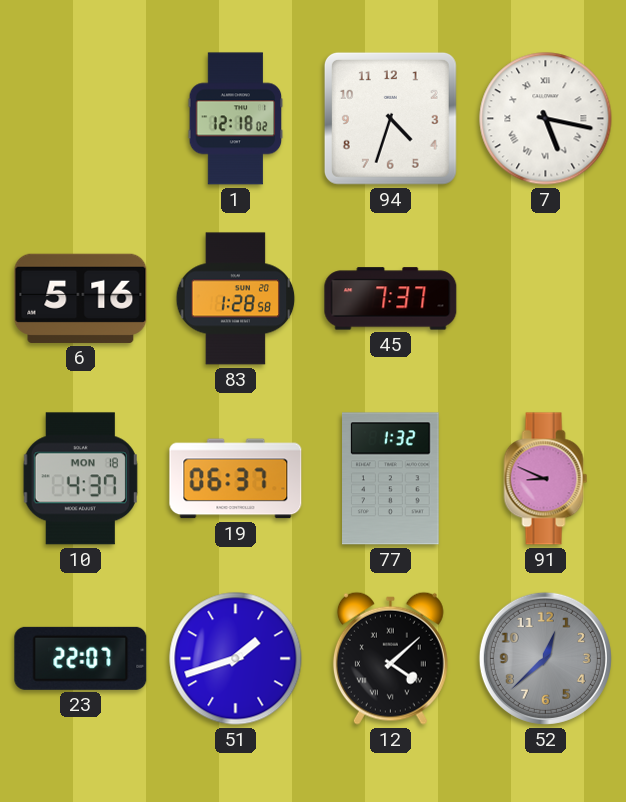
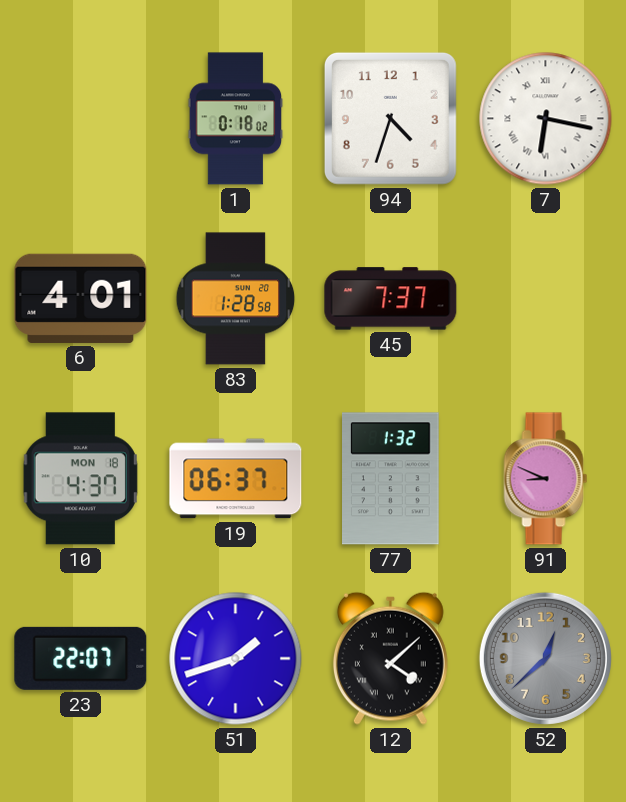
1: 12:18 -> 0:18 (236, 119)
7: 5:17 -> 6:17 (546, 119)
6: 5:16 -> 4:01 (81, 298)
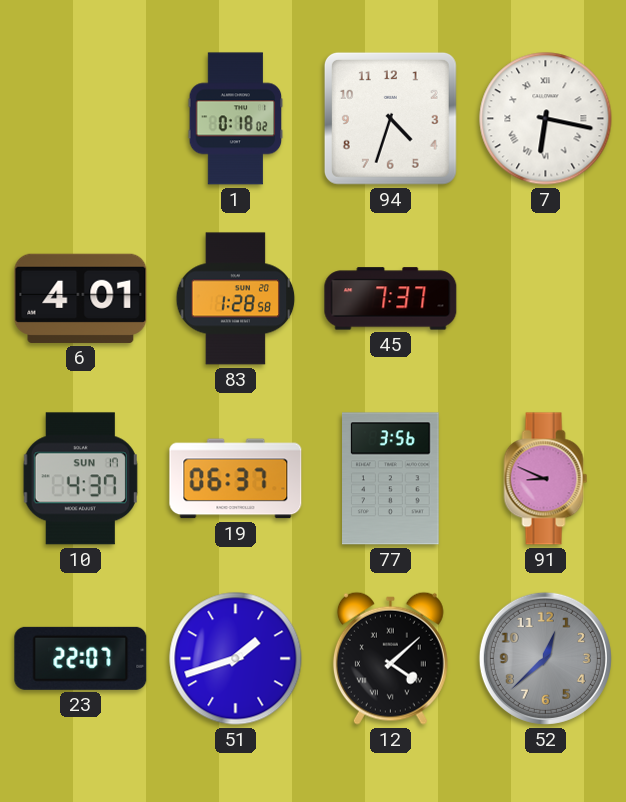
10 date: MON 18 -> SUN 17 (80, 479)
77: 1:32 -> 3:56 (391, 479)
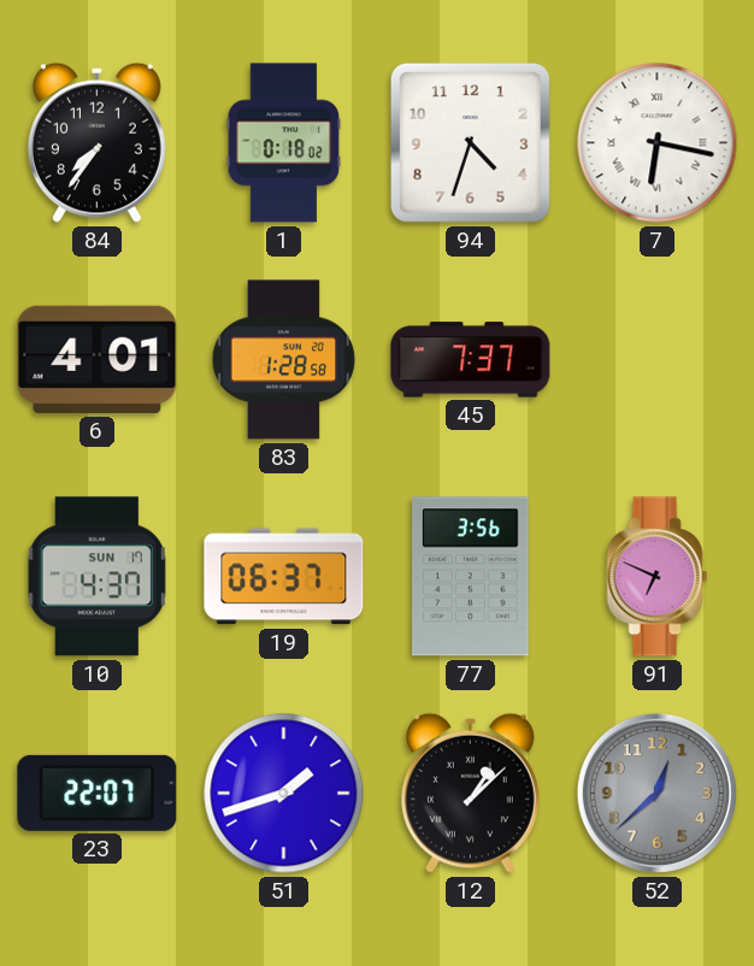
84: none -> 7:36 (96, 142)
91: 8:49 -> 6:49 (658, 577)
12: 4:08 -> 1:08 (470, 793)
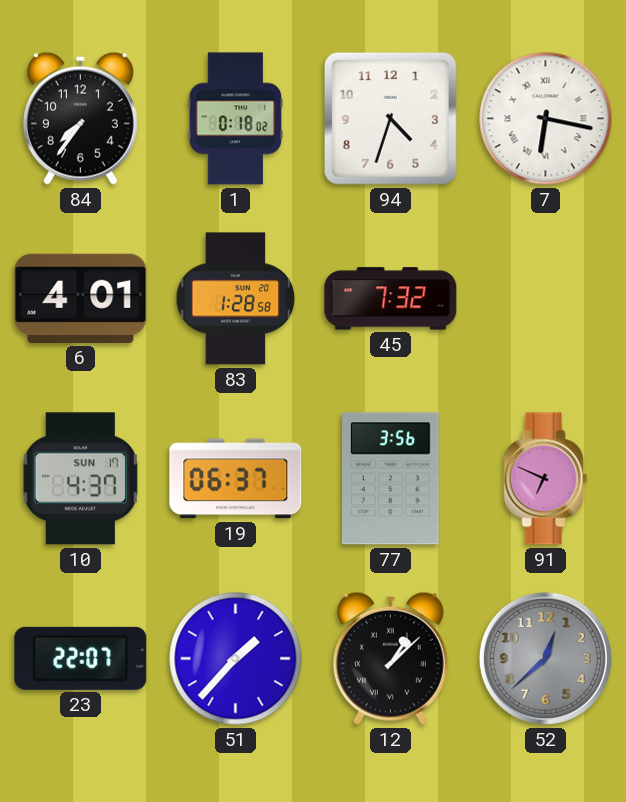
45: 7:37 -> 7:32 (391, 299)
51: 1:42 -> 1:37 (236, 659)
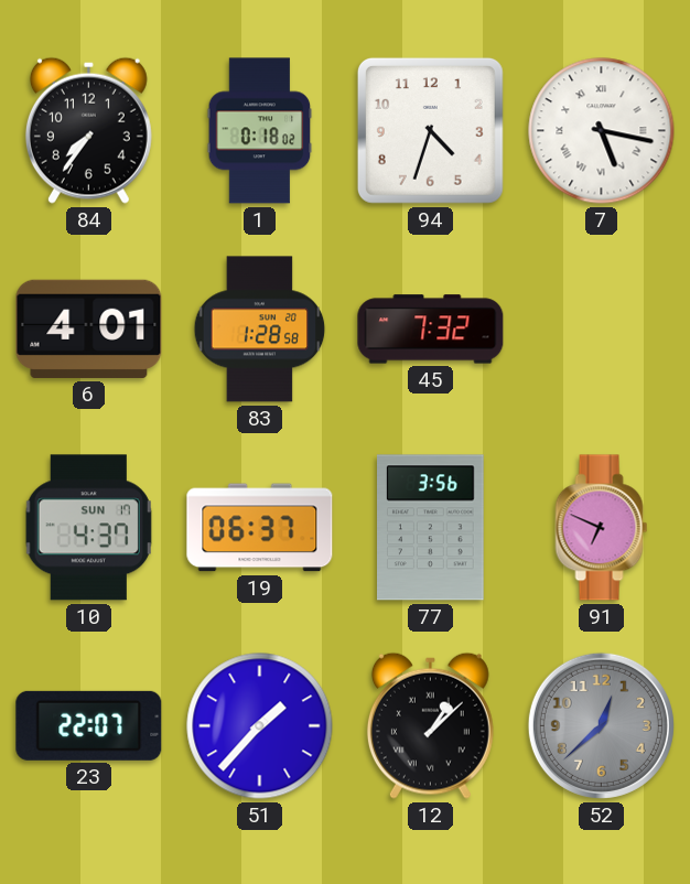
7: 6:17 -> 5:17 (602, 131)
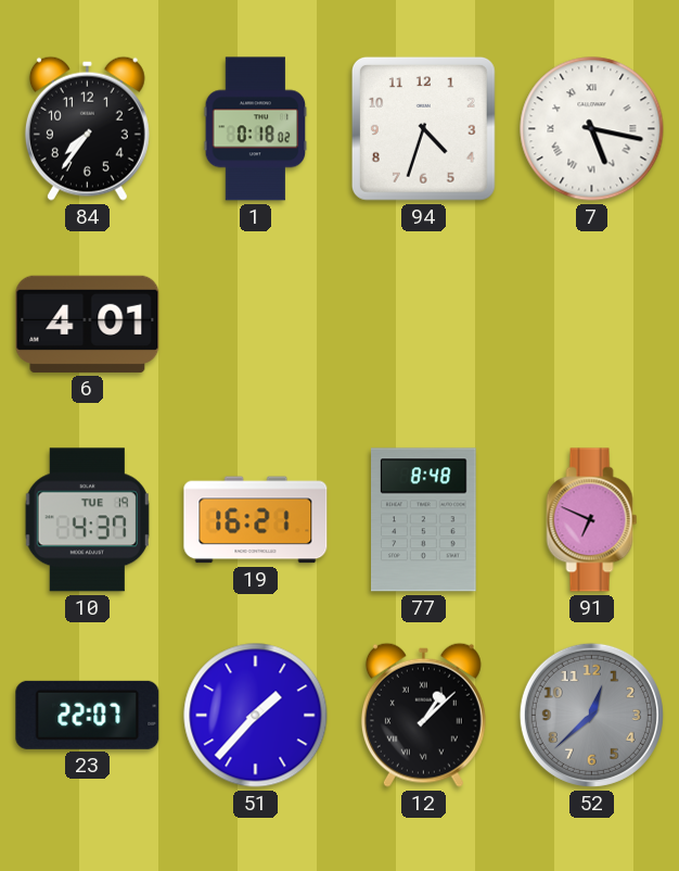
83: 1:28 -> none (260, 330)
45: 7:32 -> none (431, 330)
10 date: SUN 17 -> TUE 19 (87, 520)
19: 06:37 -> 16:21 (256, 520)
77: 3:56 -> 8:48 (424, 520)
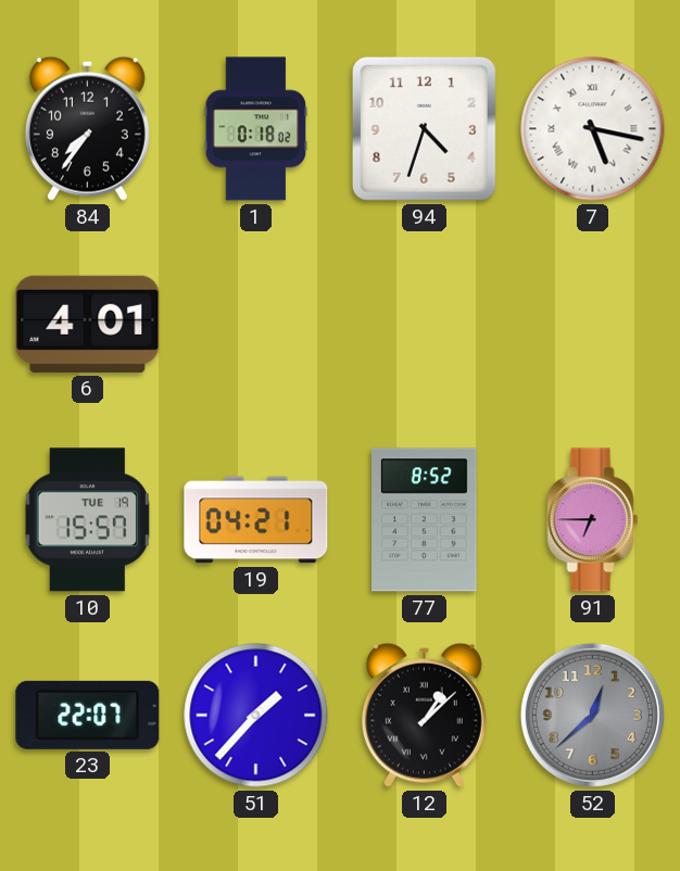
10: 4:37 -> 15:57 (87, 520)
19: 16:21 -> 04:21 (256, 520)
77: 8:48 -> 8:52 (425, 520)
91: 6:49 -> 6:45 (593, 520)
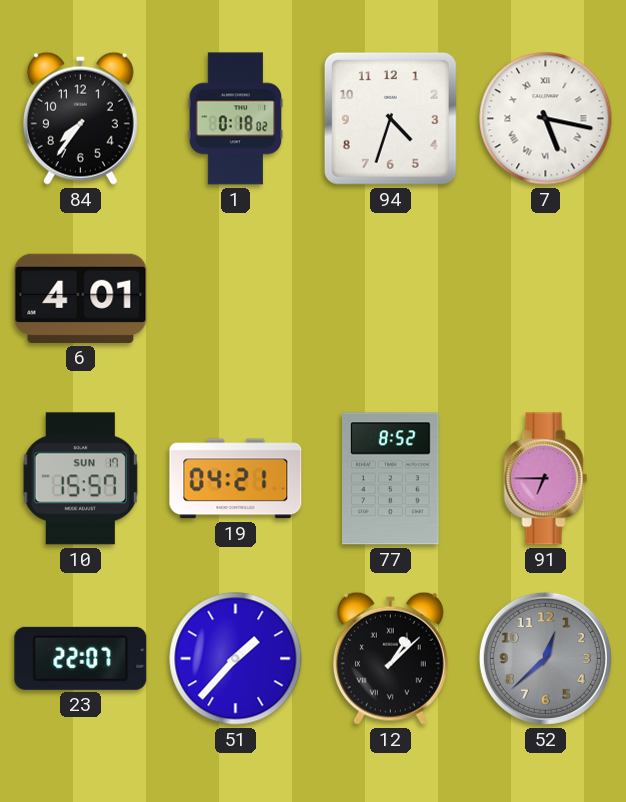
10 date: TUE 19 -> SUN 17 (80, 479)
